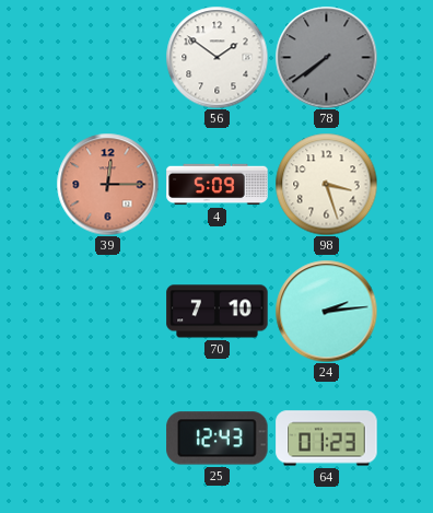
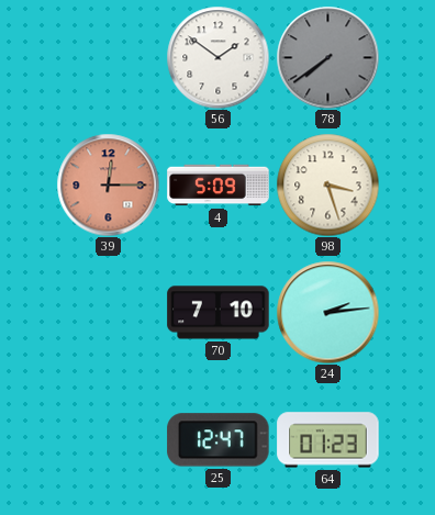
25: 12:43 -> 12:47 (219, 440)
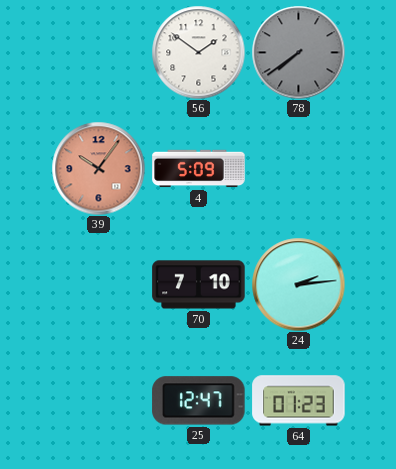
39: 12:15 -> 10:06 (98, 168)
98: 3:27 -> none (327, 184)
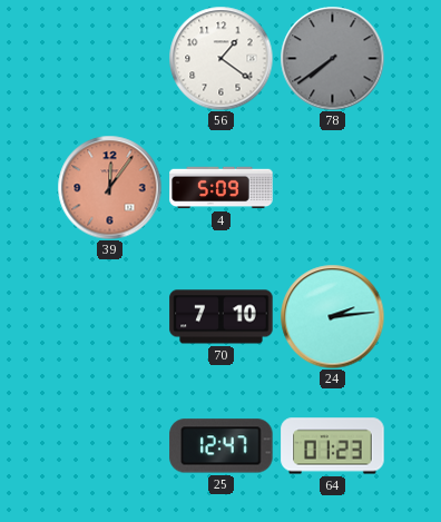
56: 1:51 -> 1:21 (220, 58)
39: 10:06 -> 12:06 (109, 187)
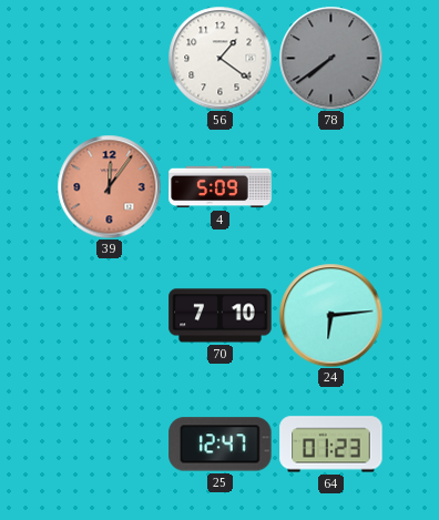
24: 2:14 -> 6:14 (330, 315)
